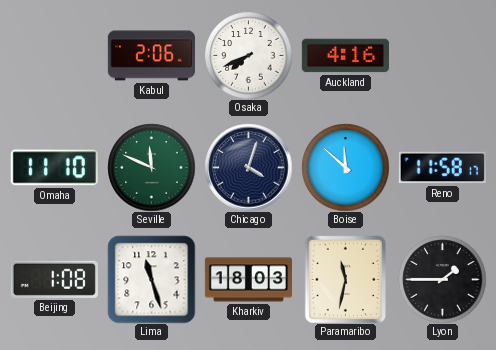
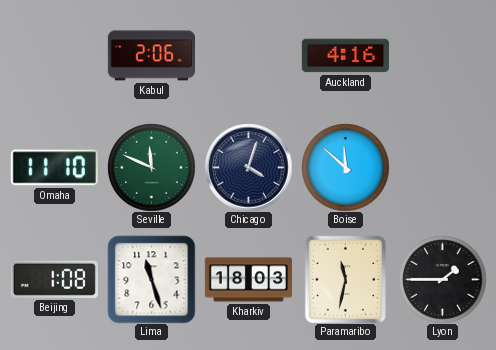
Osaka: 7:41 -> none (248, 55)
Reno: 11:58 -> none (442, 168)
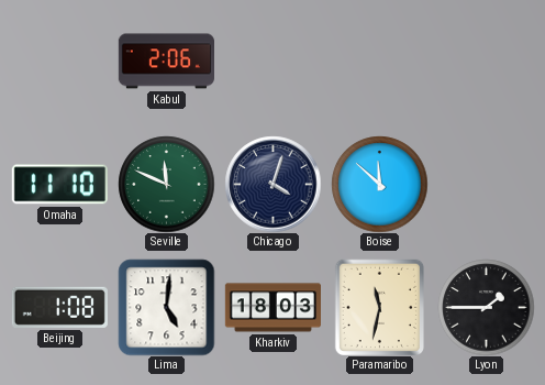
Auckland: 4:16 -> none (345, 56)
Lima: 11:27 -> 5:01 (166, 307)
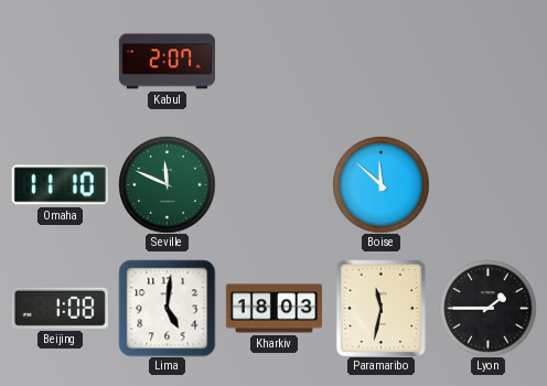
Kabul: 2:06 -> 2:07 (167, 62)
Chicago: 4:03 -> none (272, 184)
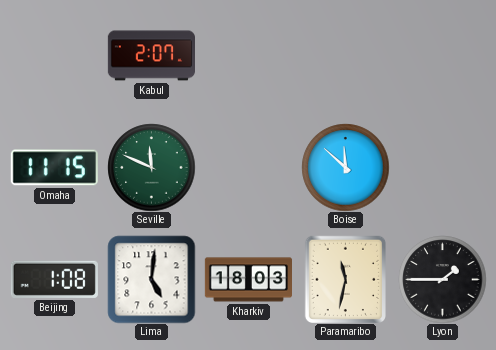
Omaha: 11:10 -> 11:15 (54, 168)
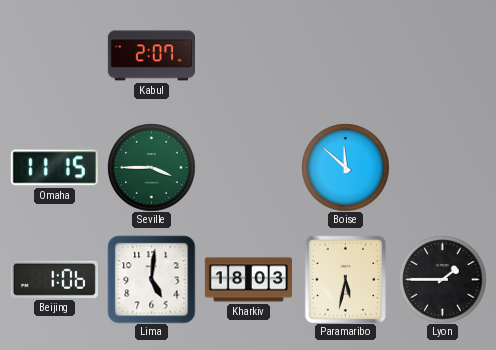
Seville: 11:49 -> 3:45 (151, 167)
Beijing: 1:08 -> 1:06 (54, 279)
Paramaribo: 11:32 -> 5:32 (345, 279)
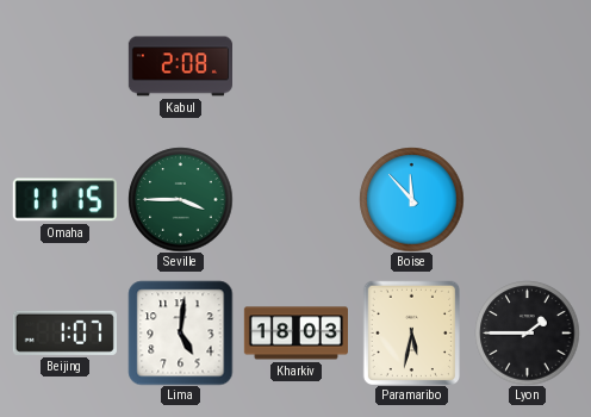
Kabul: 2:07 -> 2:08 (180, 67)
Boise: 11:52 -> 11:53 (411, 199)
Beijing: 1:06 -> 1:07 (64, 332)
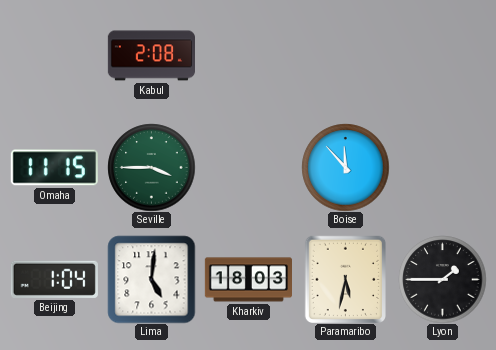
Beijing: 1:07 -> 1:04 (54, 279)
